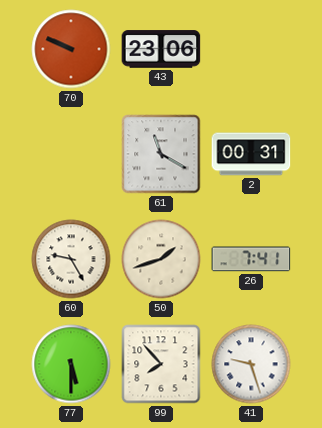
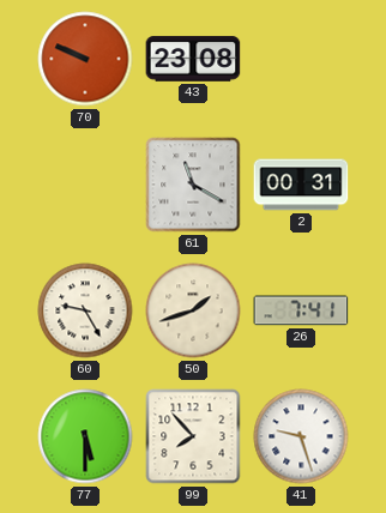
43: 23:06 -> 23:08 (193, 59)
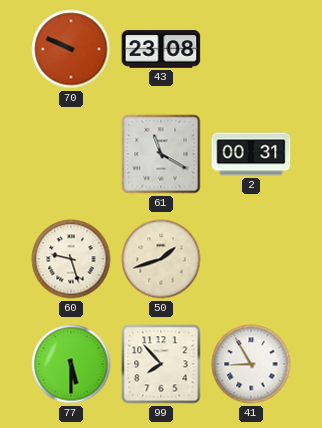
60: 9:25 -> 9:27 (71, 259)
26: 7:41 -> none (301, 310)
41: 9:27 -> 8:55 (251, 364)
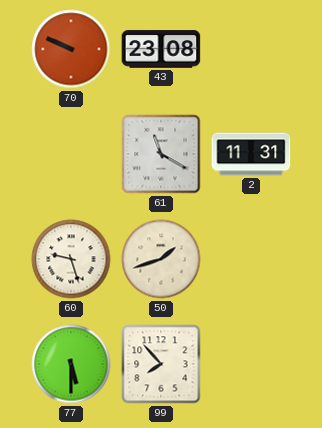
2: 00:31 -> 11:31 (251, 154)
41: 8:55 -> none (251, 364)
